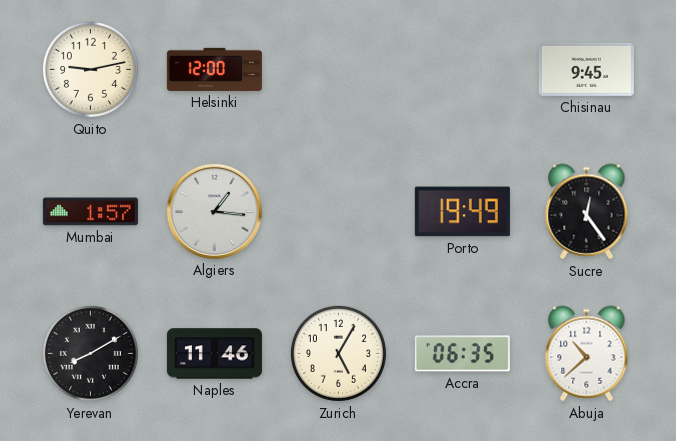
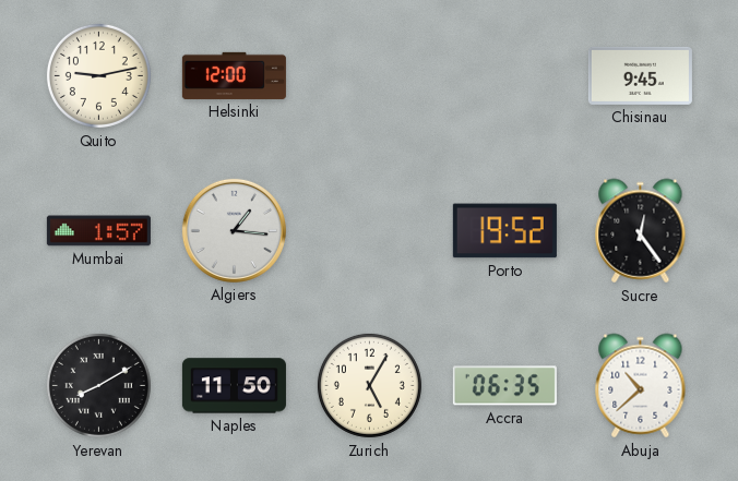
Porto: 19:49 -> 19:52 (504, 231)
Naples: 11:46 -> 11:50 (234, 386)
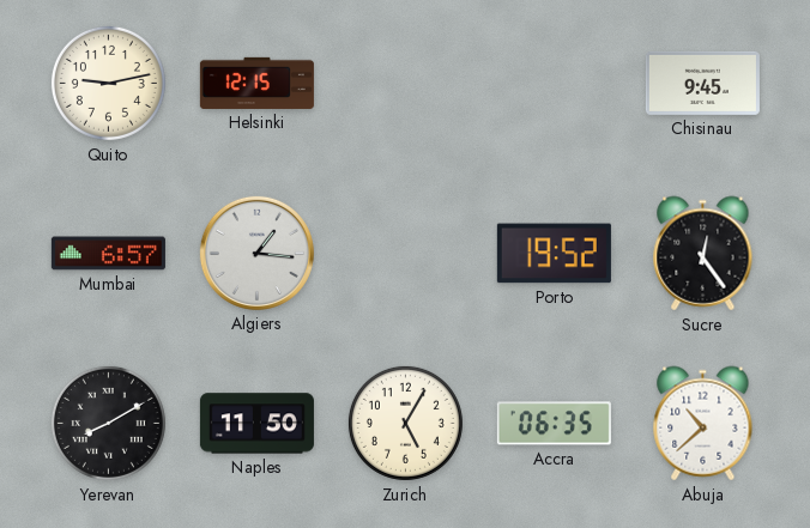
Helsinki: 12:00 -> 12:15 (256, 83)
Mumbai: 1:57 -> 6:57 (108, 254)
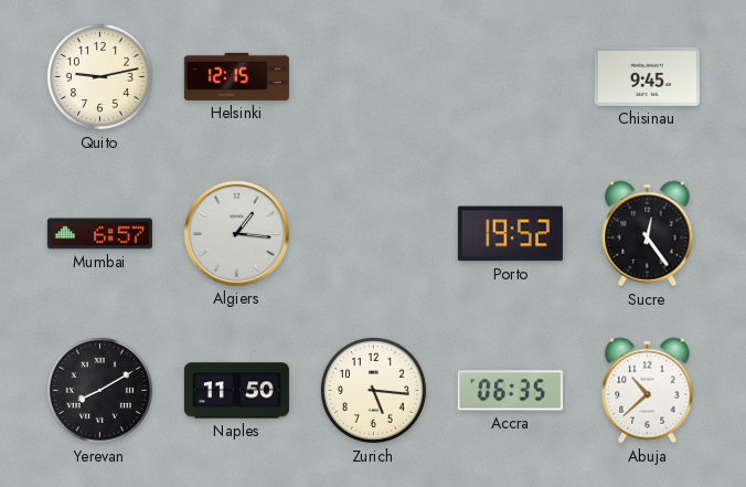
Zurich: 5:05 -> 5:16 (373, 390)
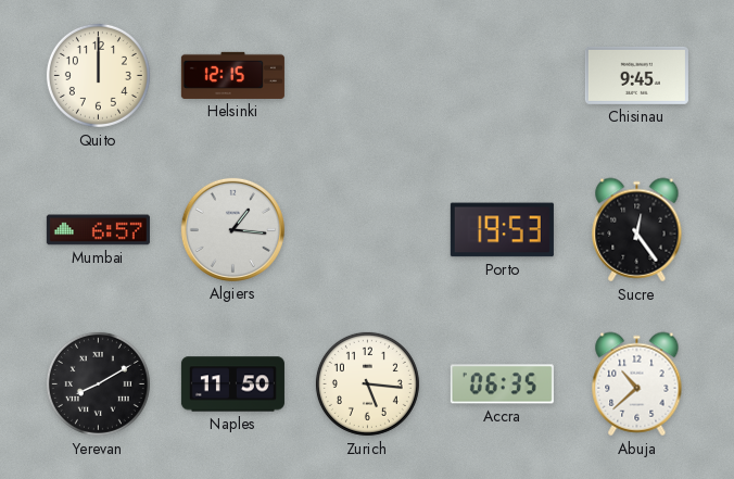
Quito: 9:13 -> 12:00 (98, 75)
Porto: 19:52 -> 19:53 (502, 230)
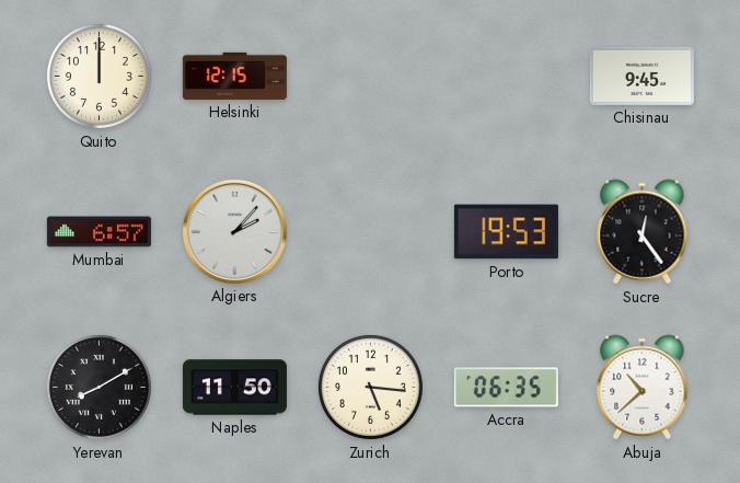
Algiers: 1:16 -> 2:07 (234, 231)
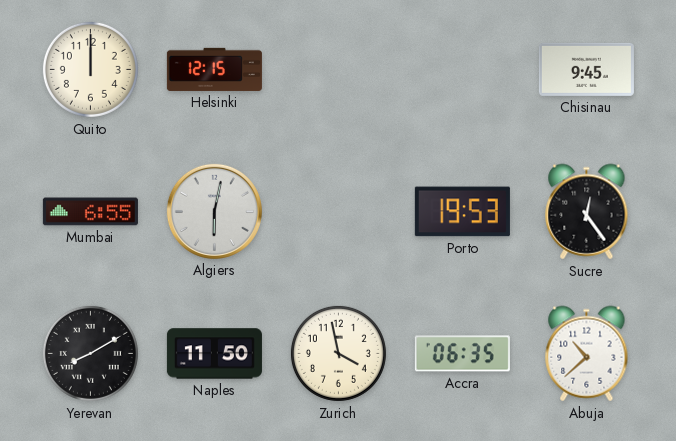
Mumbai: 6:57 -> 6:55 (90, 212)
Algiers: 2:07 -> 6:02 (214, 211)
Zurich: 5:16 -> 3:58 (338, 353)
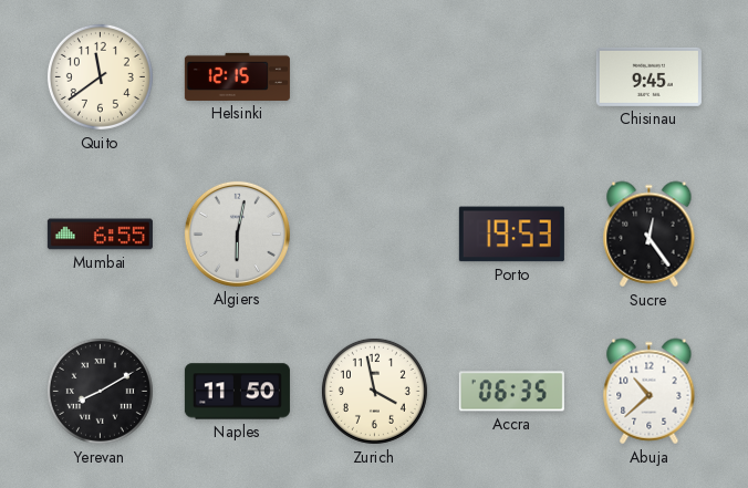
Quito: 12:00 -> 11:39 (100, 76)
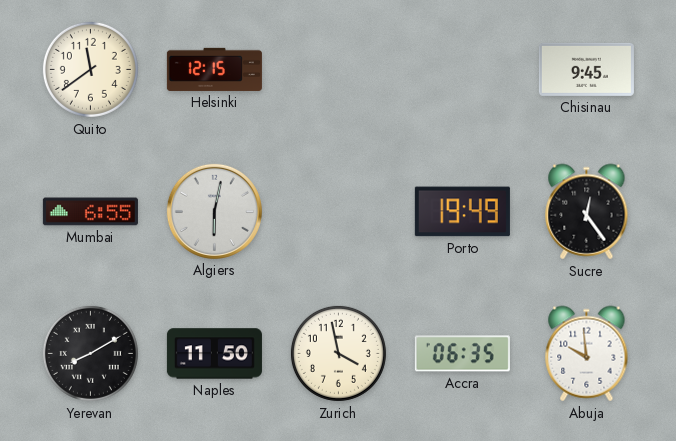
Porto: 19:53 -> 19:49 (462, 212)
Abuja: 10:38 -> 9:59 (587, 354)
